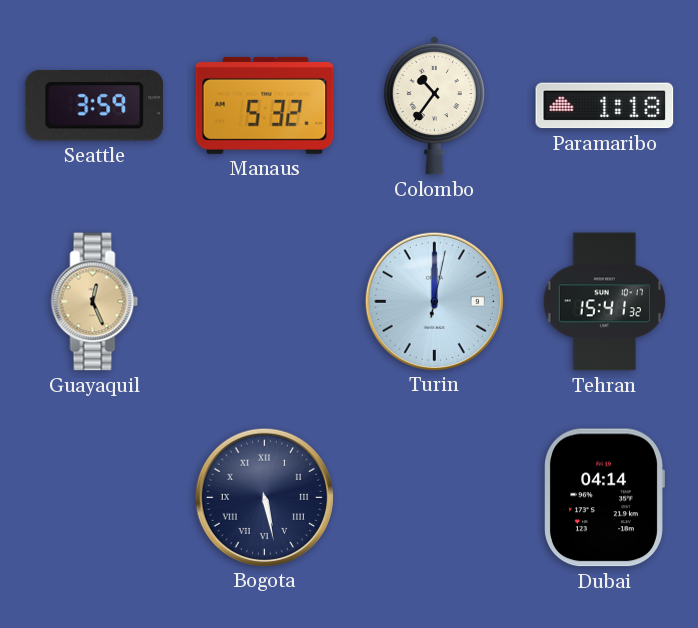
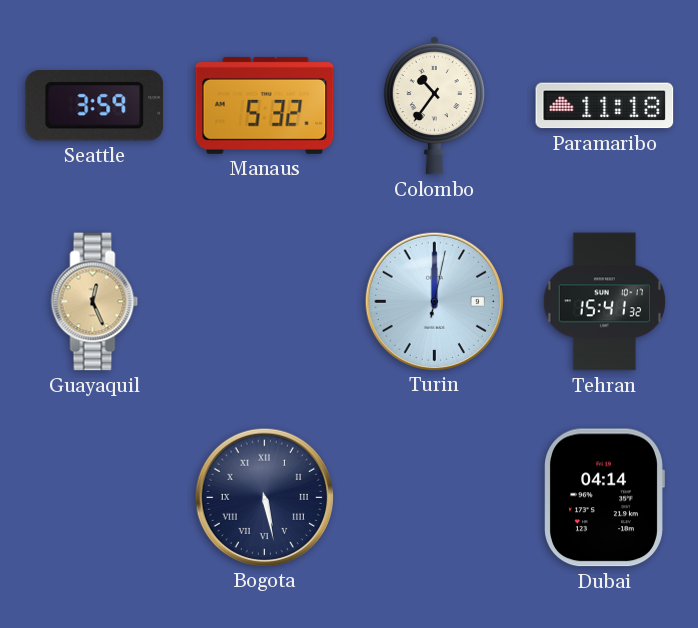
Paramaribo: 1:18 -> 11:18 (605, 106)
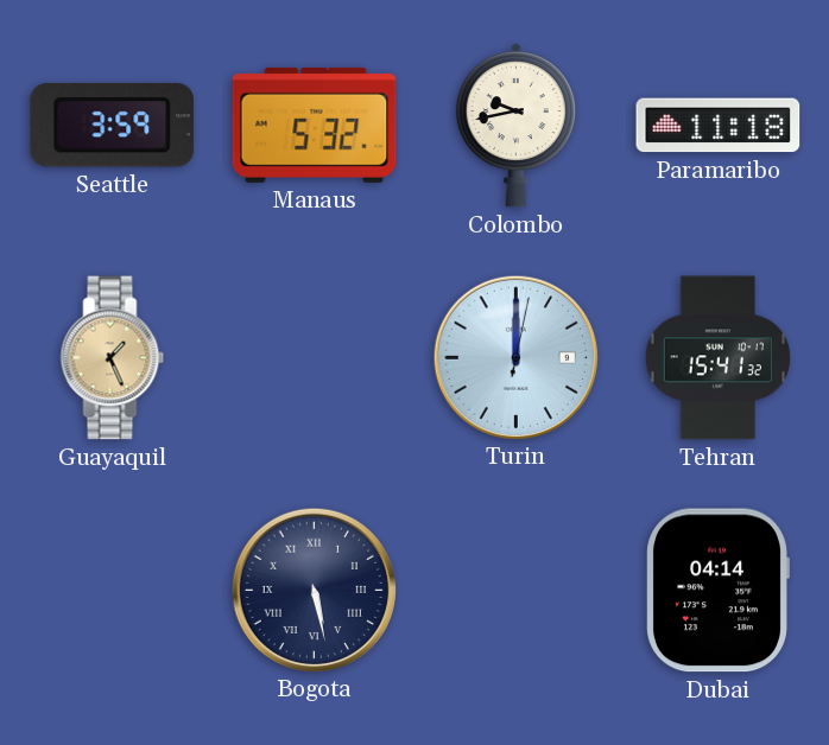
Colombo: 10:36 -> 9:43 (515, 125)
Guayaquil: 12:26 -> 1:26 (113, 358)
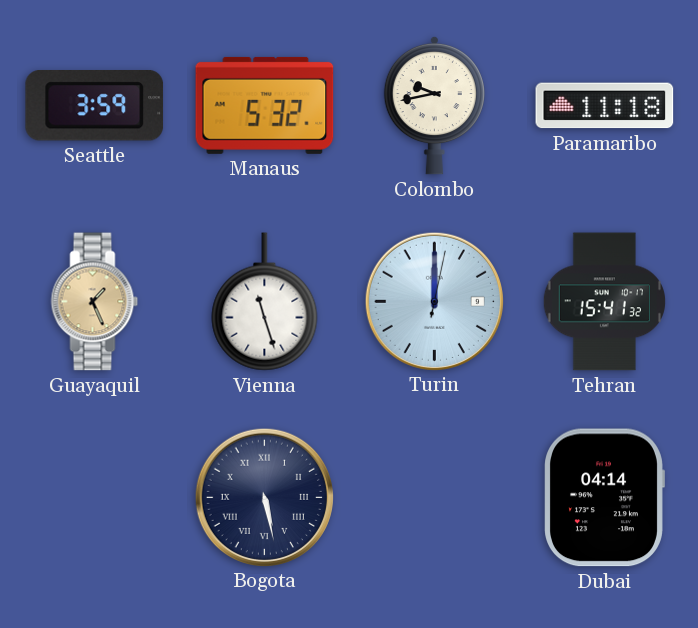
Vienna: none -> 11:27 (265, 302)
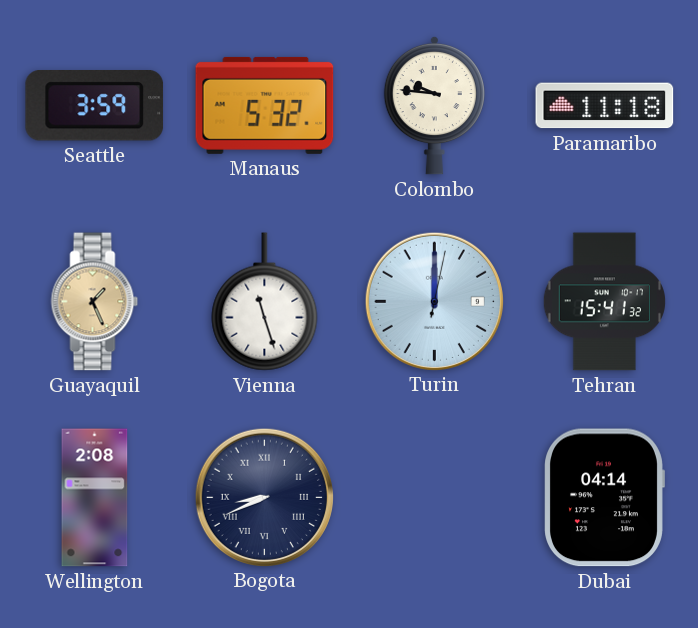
Colombo: 9:43 -> 9:46 (434, 105)
Wellington: none -> 2:08 (95, 498)
Bogota: 5:28 -> 8:41 (264, 497)
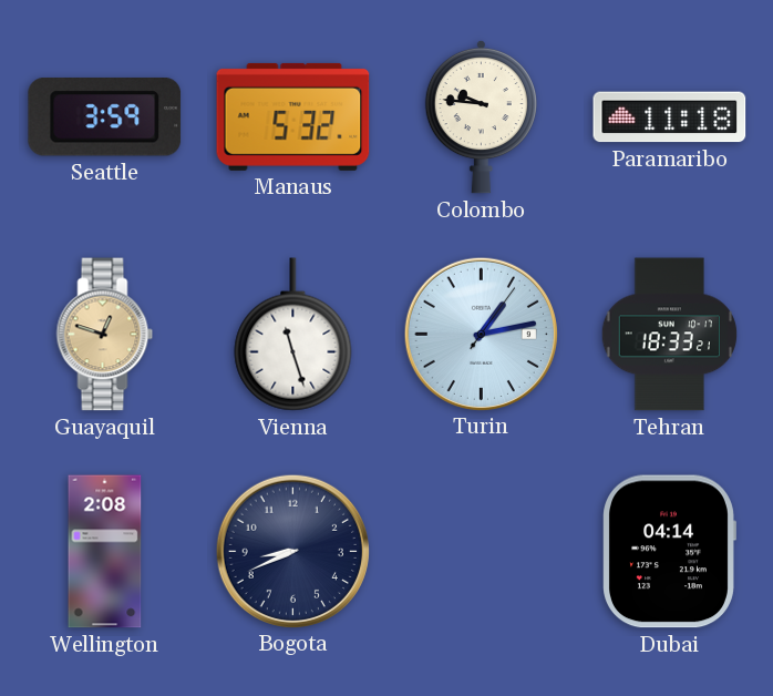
Guayaquil: 1:26 -> 12:48 (105, 335)
Turin: 12:00 -> 1:13 (481, 334)
Tehran: 15:41 -> 18:33 (669, 335)
Bogota numerals: Roman -> Arabic (292, 551)
